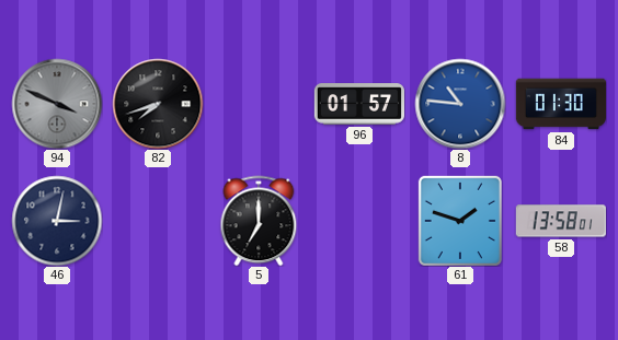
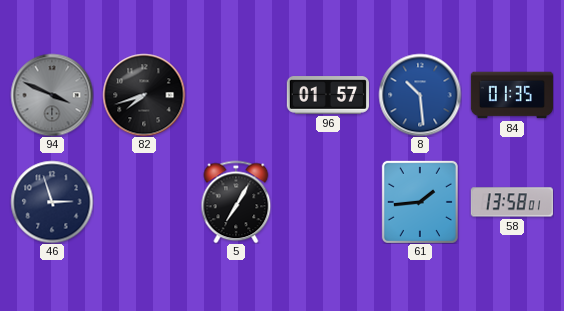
8: 10:46 -> 10:29 (420, 95)
84: 01:30 -> 01:35 (511, 95)
46: 3:02 -> 2:57 (52, 202)
5: 7:00 -> 7:05 (236, 202)
61: 1:48 -> 1:44 (420, 202)
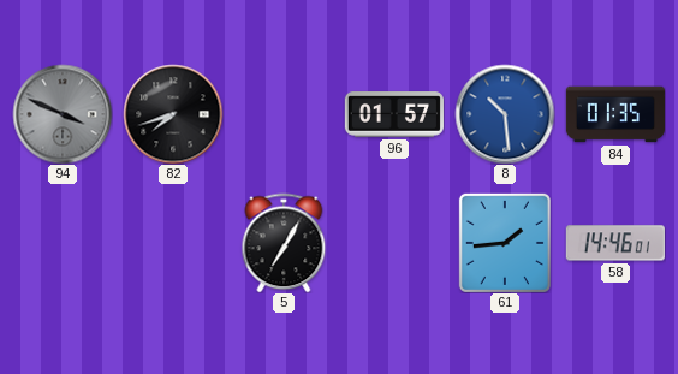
46: 2:57 -> none (52, 202)
58: 13:58 -> 14:46 (615, 243)
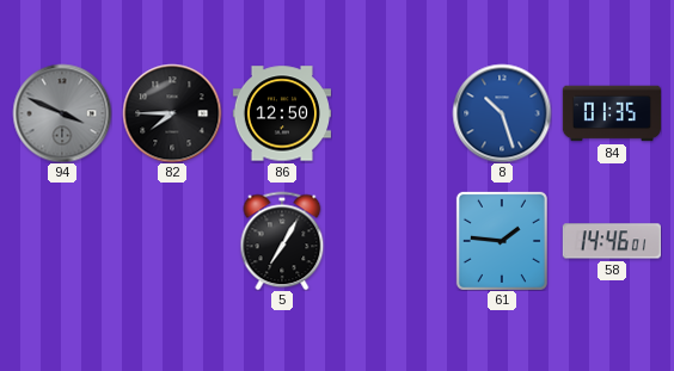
82: 7:42 -> 7:45 (172, 113)
86: none -> 12:50 (281, 113)
96: 01:57 -> none (393, 114)
8: 10:29 -> 10:27 (502, 113)
61: 1:44 -> 1:46 (502, 241)
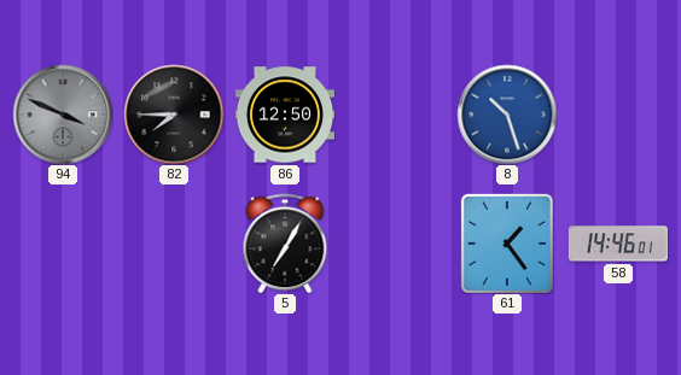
84: 01:35 -> none (611, 113)
61: 1:46 -> 1:24 (507, 244)
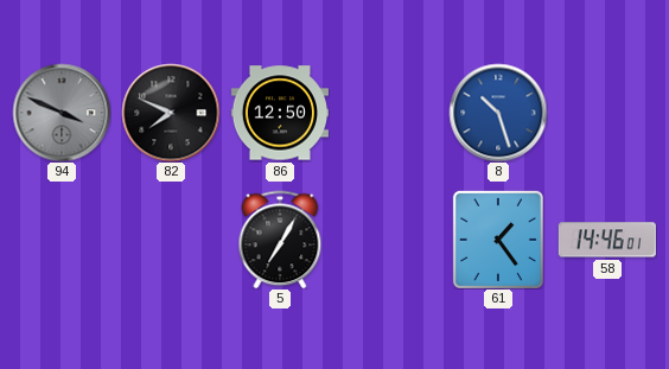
82: 7:45 -> 7:49 (171, 113)
